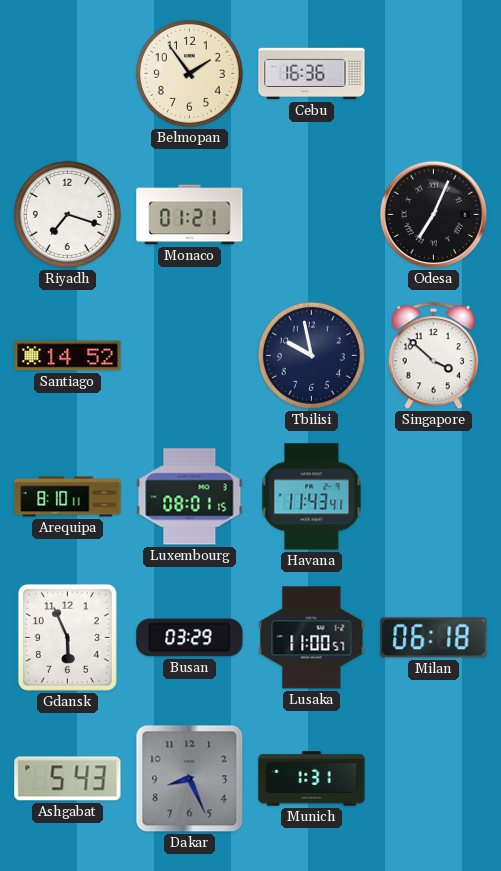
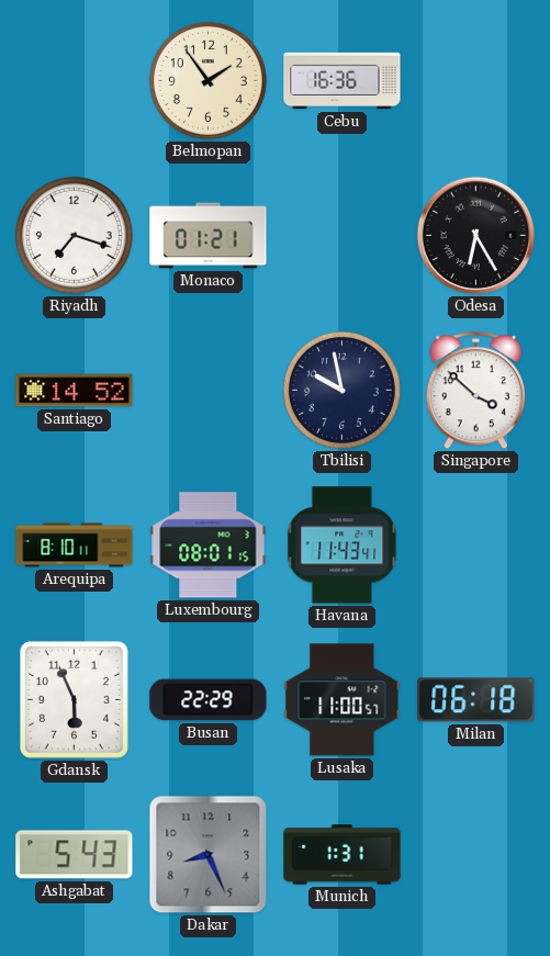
Odesa: 7:04 -> 6:25 (476, 236)
Busan: 03:29 -> 22:29 (209, 700)
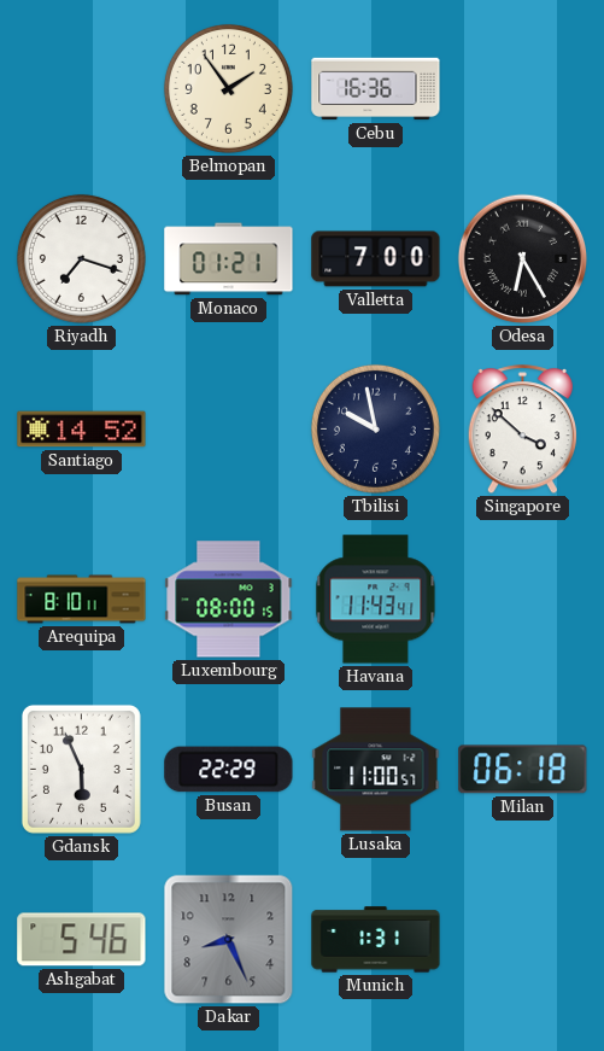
Valletta: none -> 7:00 (376, 259)
Luxembourg: 08:01 -> 08:00 (229, 600)
Ashgabat: 5:43 -> 5:46 (82, 940)
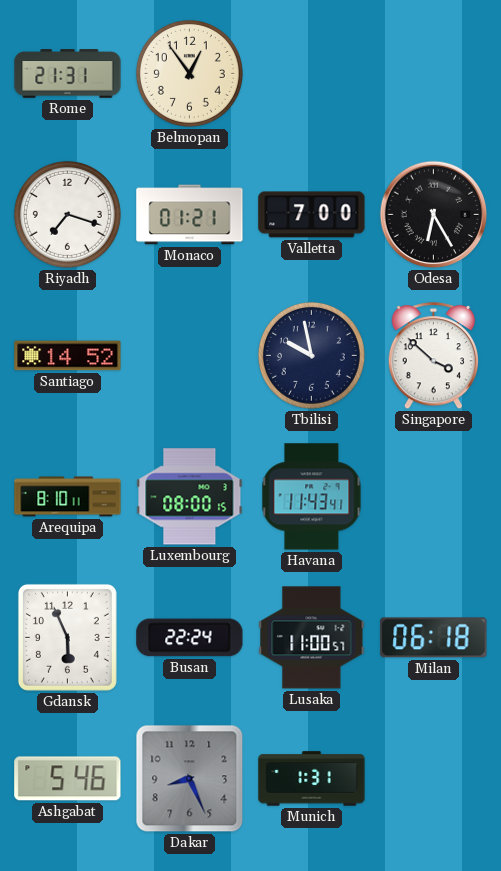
Rome: none -> 21:31 (68, 74)
Belmopan: 1:54 -> 12:54 (189, 73)
Cebu: 16:36 -> none (376, 89)
Busan: 22:29 -> 22:24 (190, 638)
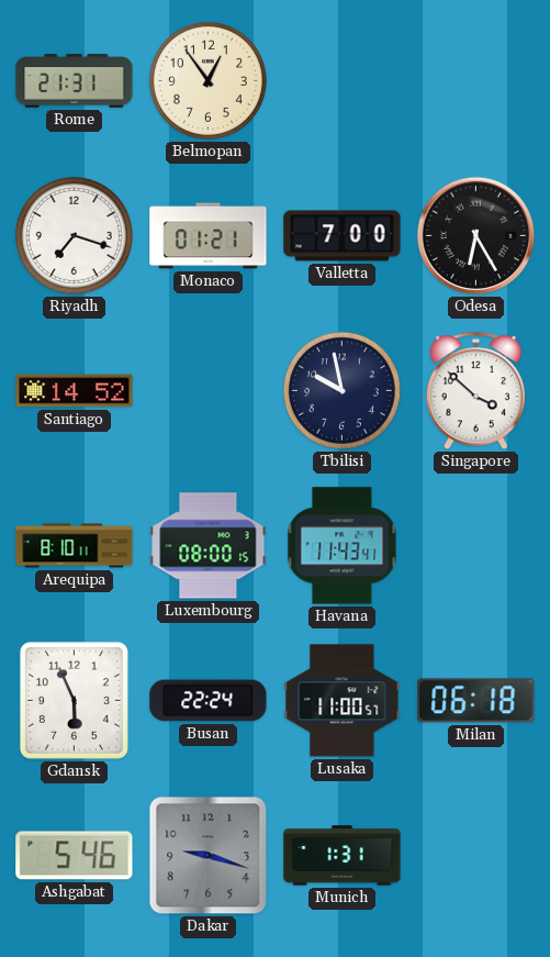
Dakar: 8:26 -> 9:18 (209, 856)
